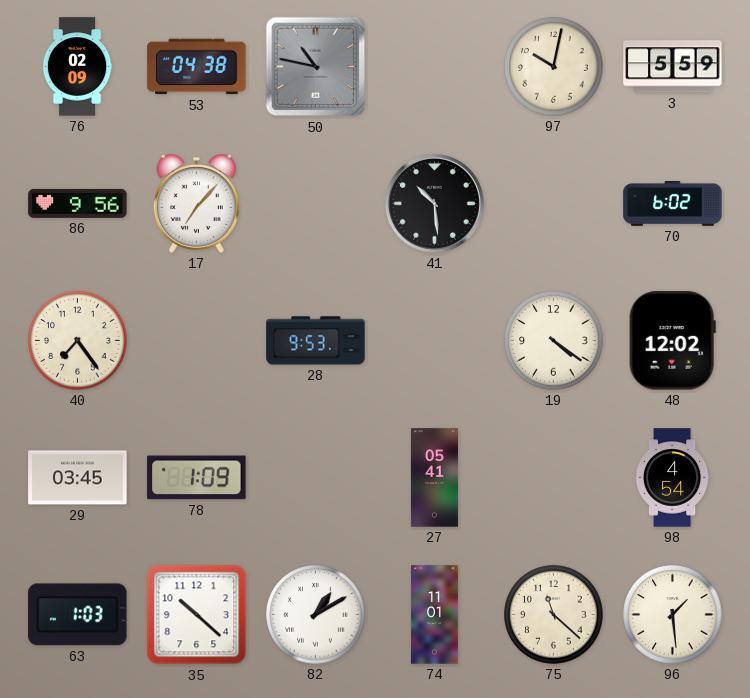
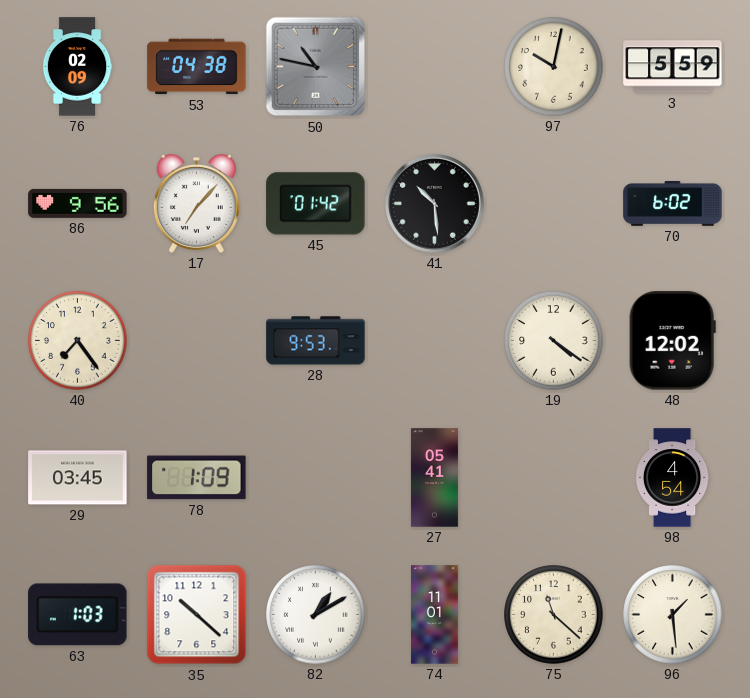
45: none -> 01:42 (316, 204)
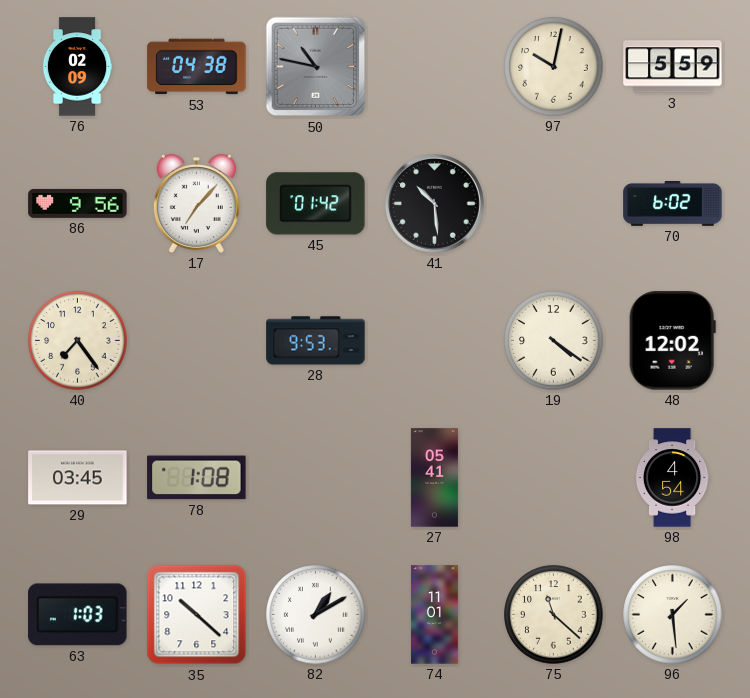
78: 1:09 -> 1:08 (197, 478)
